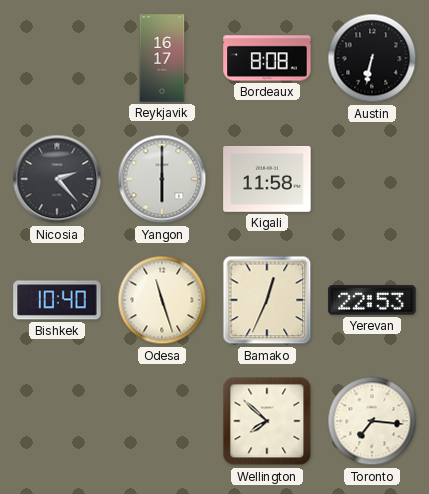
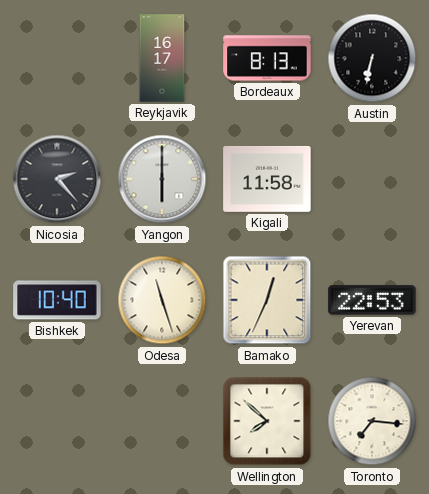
Bordeaux: 8:08 -> 8:13 (267, 58)
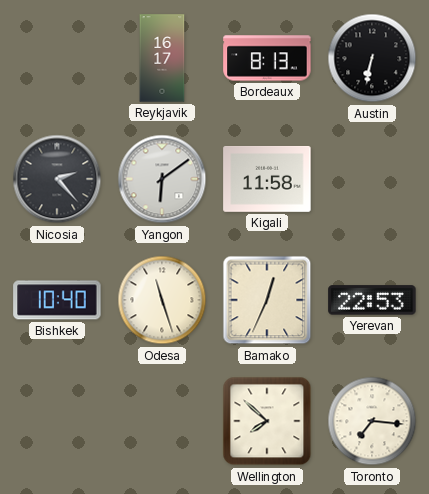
Yangon: 6:00 -> 6:09 (162, 179)
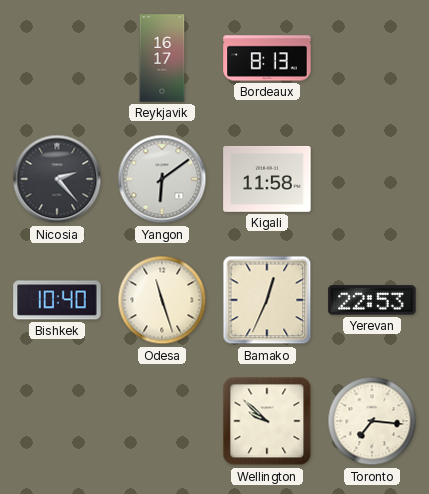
Austin: 6:32 -> none (372, 58)
Wellington: 7:52 -> 9:52 (267, 421)
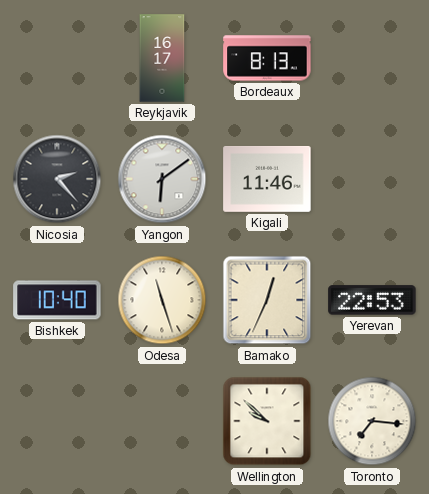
Kigali: 11:58 -> 11:46 (267, 179)
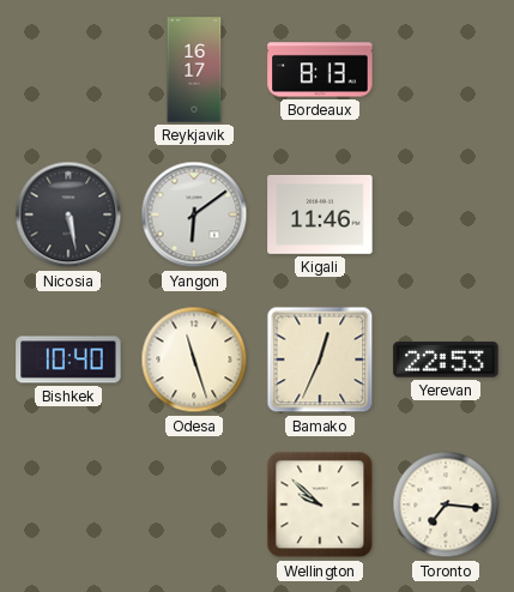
Nicosia: 2:23 -> 5:28 (68, 215)
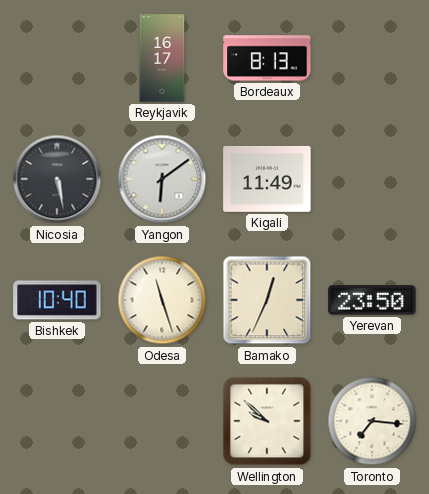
Kigali: 11:46 -> 11:49 (267, 179)
Yerevan: 22:53 -> 23:50 (372, 300)
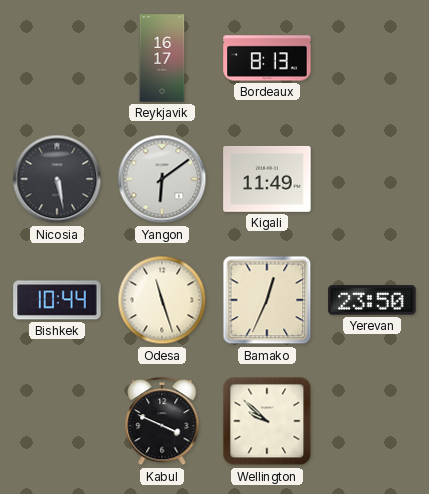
Bishkek: 10:40 -> 10:44 (57, 300)
Kabul: none -> 3:49 (162, 422)
Toronto: 7:16 -> none (372, 421)
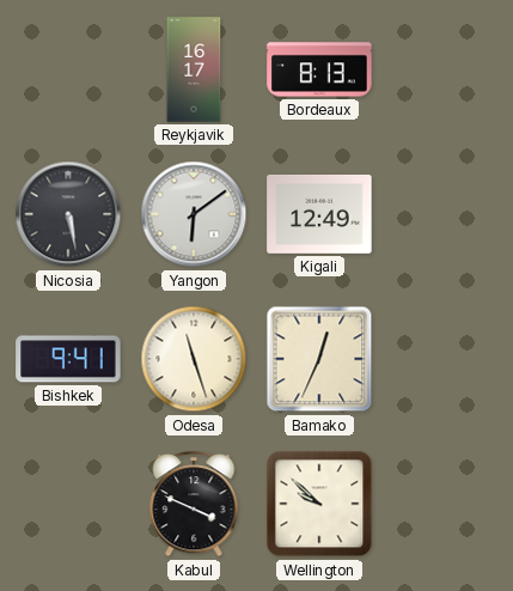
Kigali: 11:49 -> 12:49 (319, 214)
Bishkek: 10:44 -> 9:41 (68, 359)
Yerevan: 23:50 -> none (372, 300)
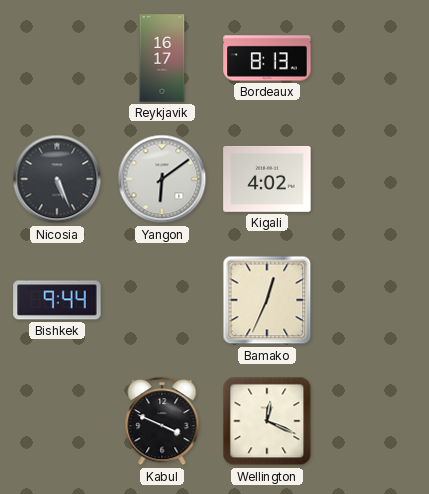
Nicosia: 5:28 -> 5:26 (57, 179)
Kigali: 12:49 -> 4:02 (267, 179)
Bishkek: 9:41 -> 9:44 (57, 300)
Odesa: 11:27 -> none (194, 359)
Wellington: 9:52 -> 12:19 (267, 421)
